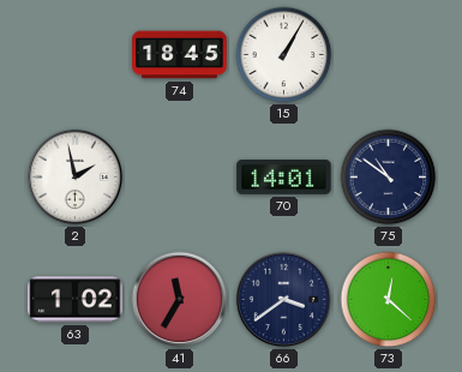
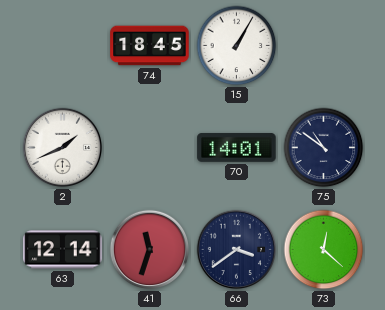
2: 1:58 -> 1:41 (63, 148)
63: 1:02 -> 12:14 (63, 250)
41: 11:35 -> 11:33 (150, 250)
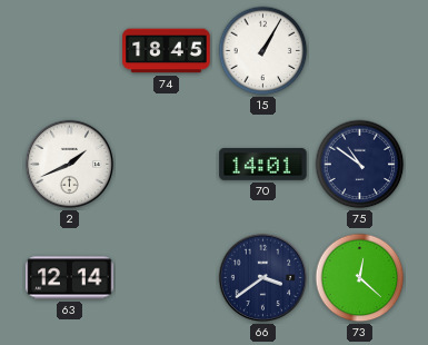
41: 11:33 -> none (150, 250)
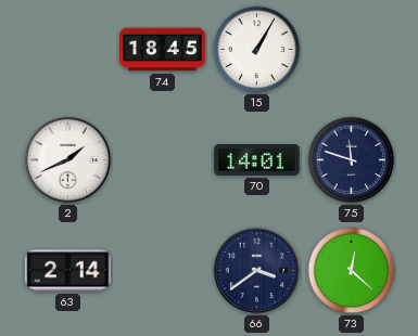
75: 10:51 -> 11:48 (352, 160)
63: 12:14 -> 2:14 (68, 271)
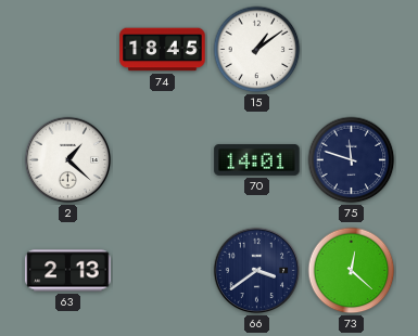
15: 1:05 -> 1:09 (257, 50)
2: 1:41 -> 1:22 (68, 160)
63: 2:14 -> 2:13 (68, 271)
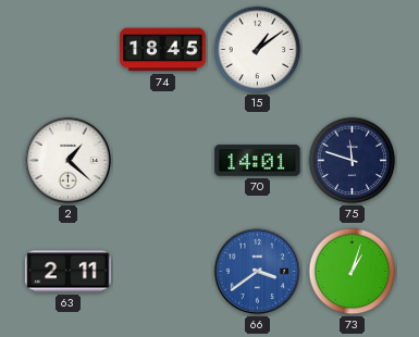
63: 2:13 -> 2:11 (69, 272)
66 dial: navy -> blue (258, 272)
73: 12:22 -> 1:03 (353, 272)
